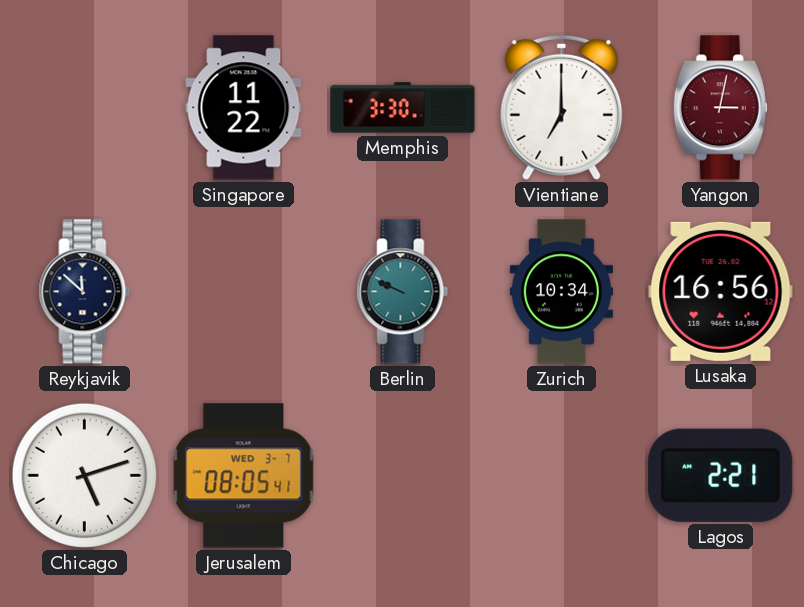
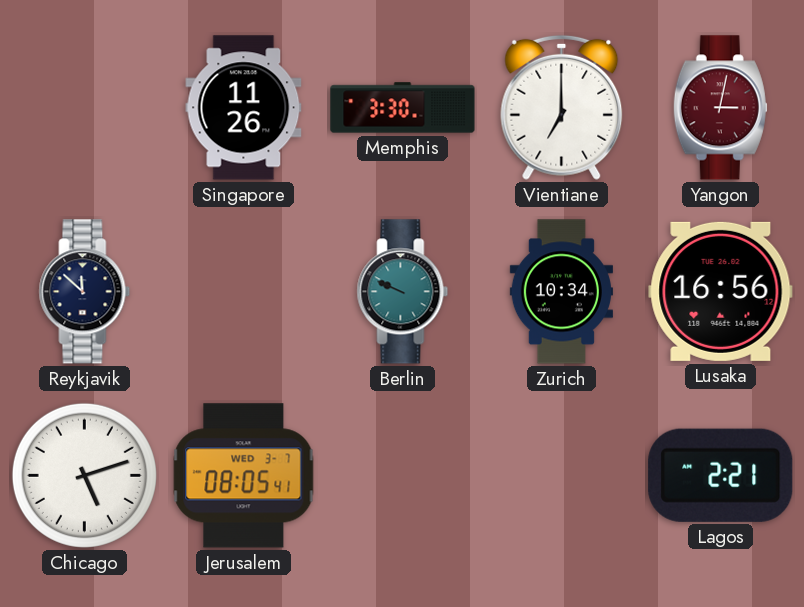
Singapore: 11:22 -> 11:26 (244, 108)
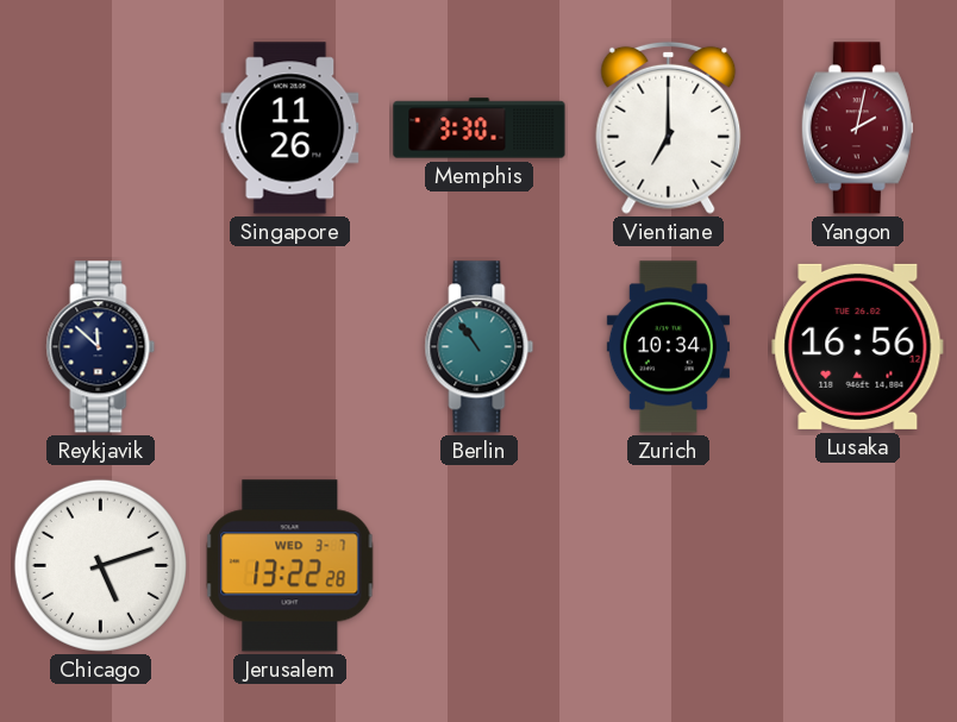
Yangon: 3:02 -> 2:02 (857, 128)
Berlin: 9:49 -> 10:54 (480, 347)
Jerusalem: 08:05 -> 13:22 (290, 566)
Lagos: 2:21 -> none (721, 475)
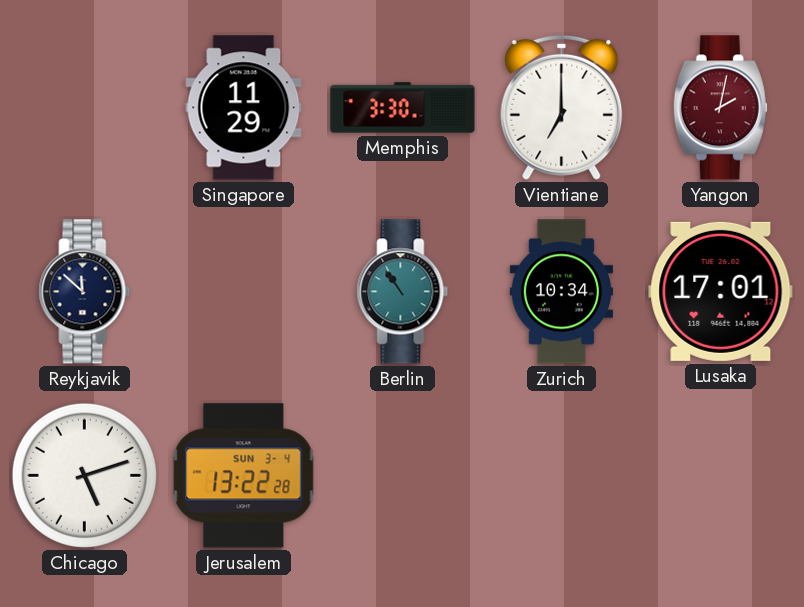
Singapore: 11:26 -> 11:29 (244, 108)
Lusaka: 16:56 -> 17:01 (721, 291)
Jerusalem date: WED 3-7 -> SUN 3-4 (244, 476)
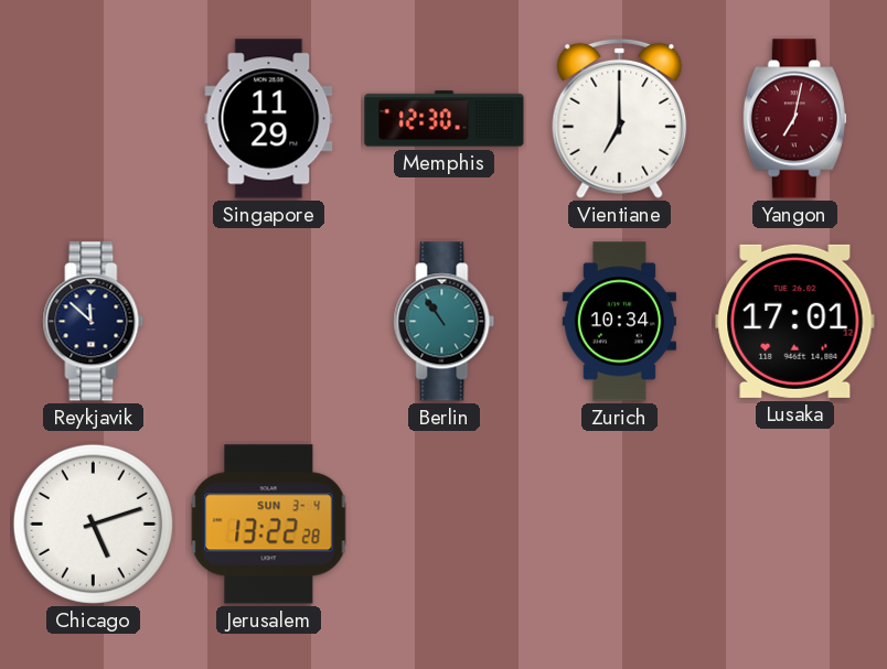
Memphis: 3:30 -> 12:30 (445, 119)
Yangon: 2:02 -> 7:02 (794, 119)
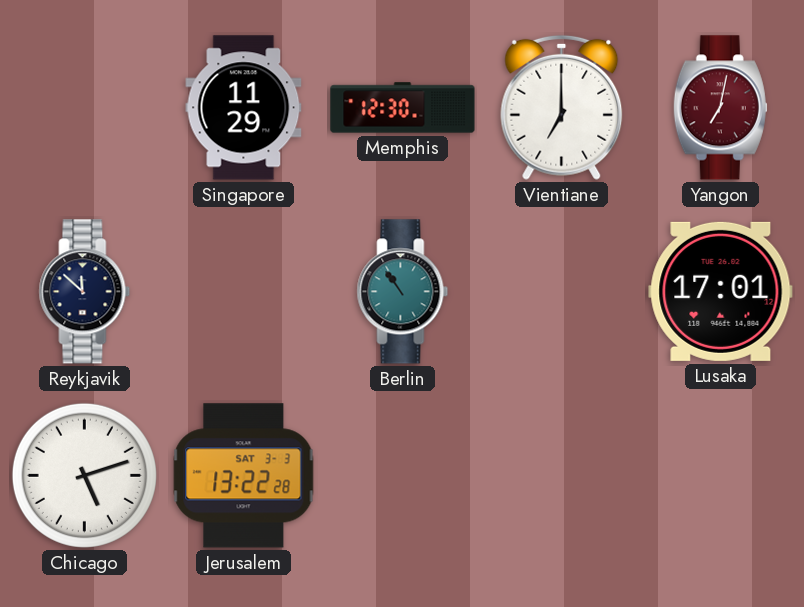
Zurich: 10:34 -> none (619, 322)
Jerusalem date: SUN 3-4 -> SAT 3-3 (244, 476)
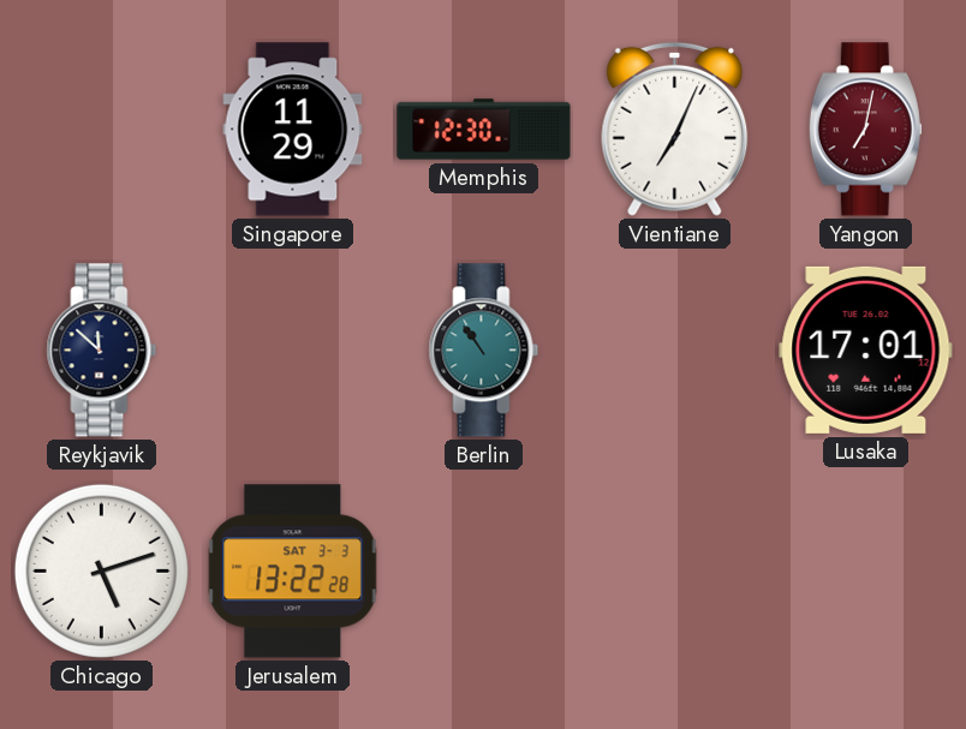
Vientiane: 7:00 -> 7:04 (675, 129)
